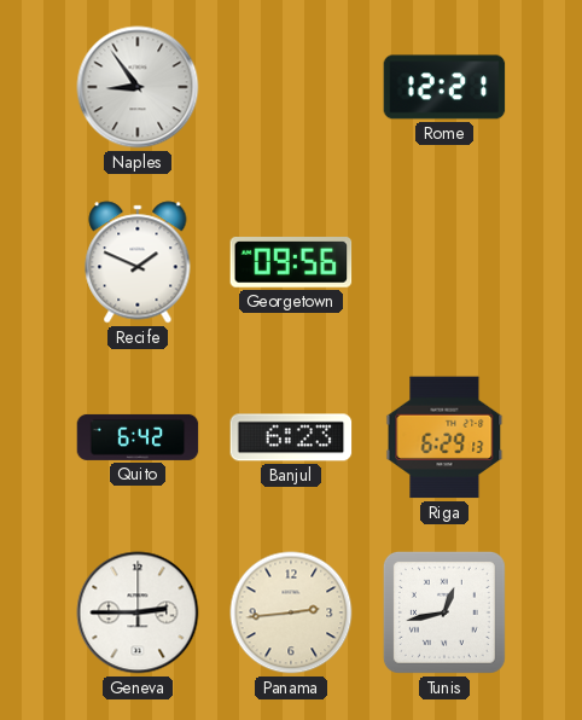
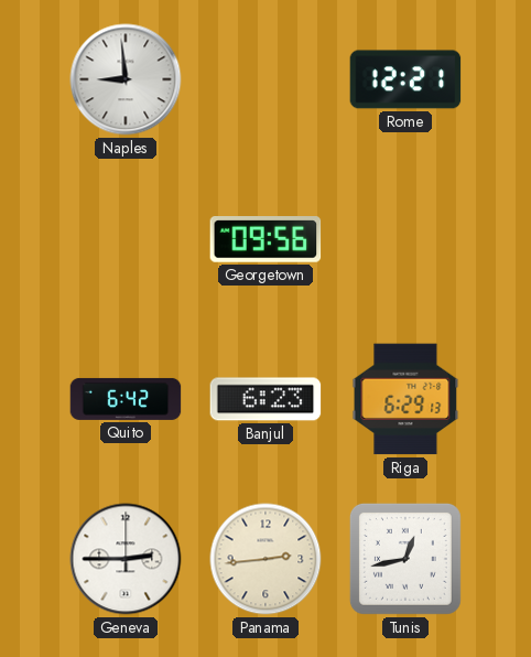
Naples: 8:54 -> 8:59 (126, 79)
Recife: 1:49 -> none (138, 262)
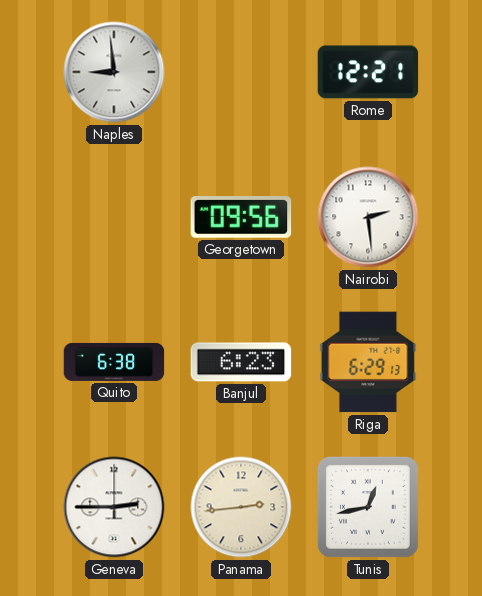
Nairobi: none -> 2:29 (368, 217)
Quito: 6:42 -> 6:38 (114, 362)
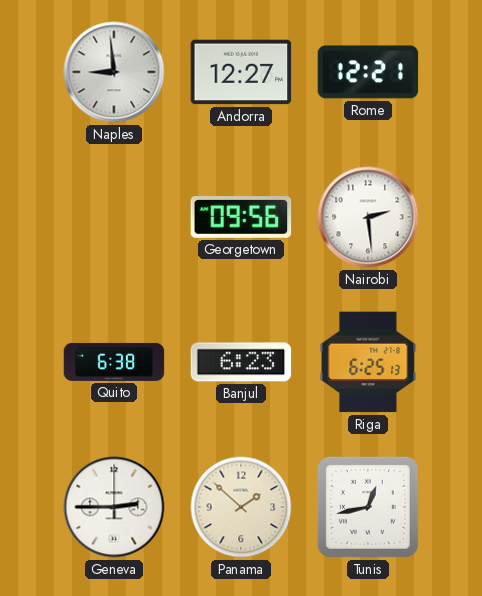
Andorra: none -> 12:27 (241, 72)
Riga: 6:29 -> 6:25 (368, 362)
Panama: 2:44 -> 1:52 (241, 507)
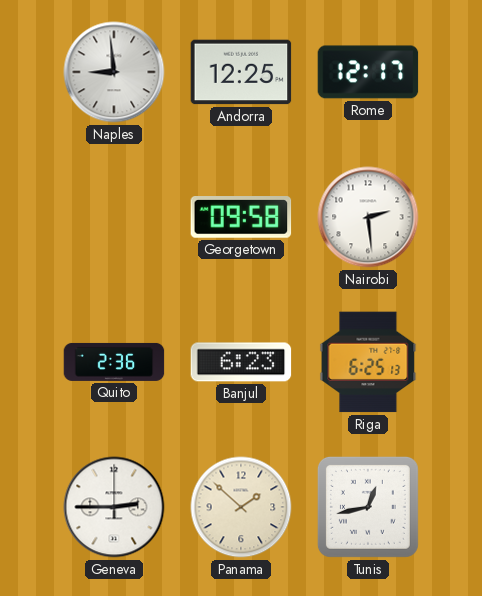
Andorra: 12:27 -> 12:25 (241, 72)
Rome: 12:21 -> 12:17 (368, 72)
Georgetown: 09:56 -> 09:58 (241, 218)
Quito: 6:38 -> 2:36 (114, 362)
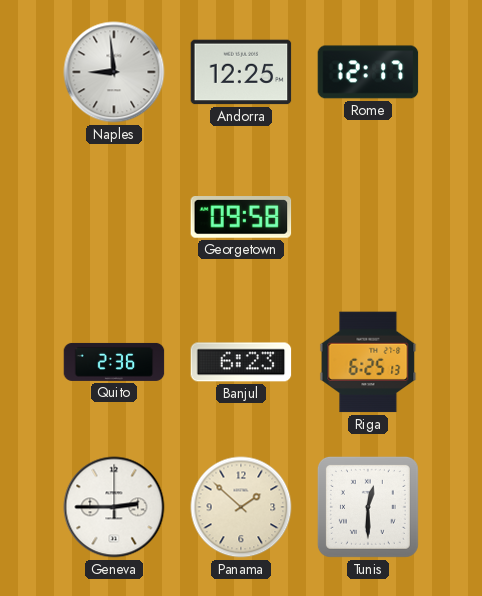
Nairobi: 2:29 -> none (368, 217)
Tunis: 12:43 -> 12:30 (368, 507)
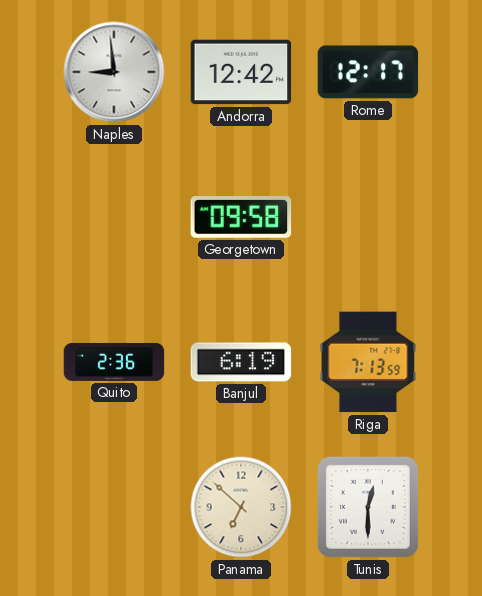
Andorra: 12:25 -> 12:42 (241, 72)
Banjul: 6:23 -> 6:19 (241, 362)
Riga: 6:25 -> 7:13 (368, 362)
Geneva: 2:45 -> none (114, 507)
Panama: 1:52 -> 6:52 (241, 507)
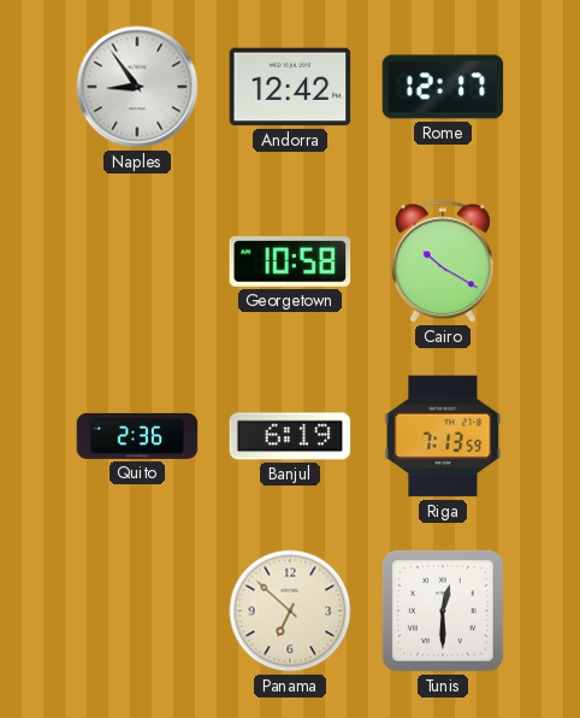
Naples: 8:59 -> 8:54 (137, 87)
Georgetown: 09:58 -> 10:58 (290, 263)
Cairo: none -> 10:20 (443, 261)
